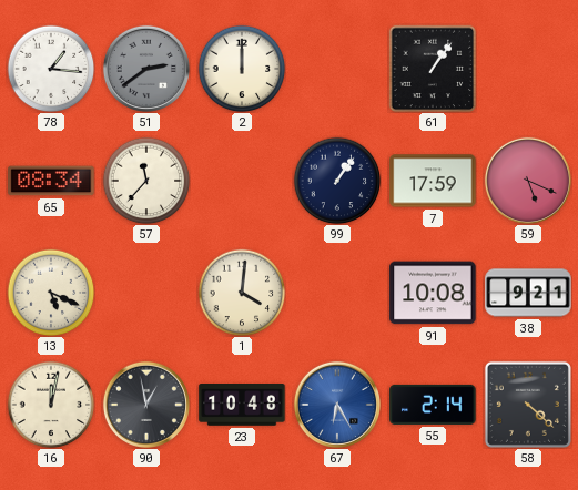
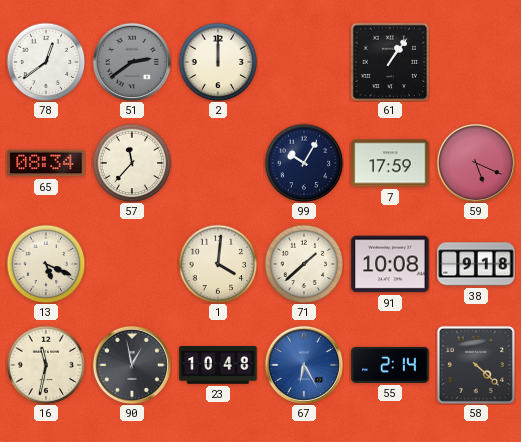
78: 1:16 -> 12:39 (46, 62)
99: 1:06 -> 10:05 (304, 163)
71: none -> 1:38 (304, 264)
38: 9:21 -> 9:18 (476, 264)
16: 12:02 -> 11:32 (46, 365)
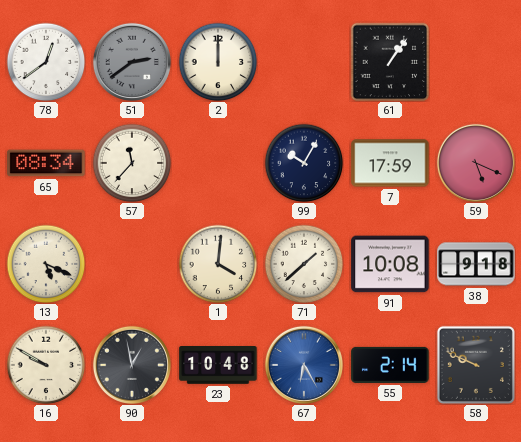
16: 11:32 -> 9:50 (46, 365)
58: 4:22 -> 9:49 (476, 365)
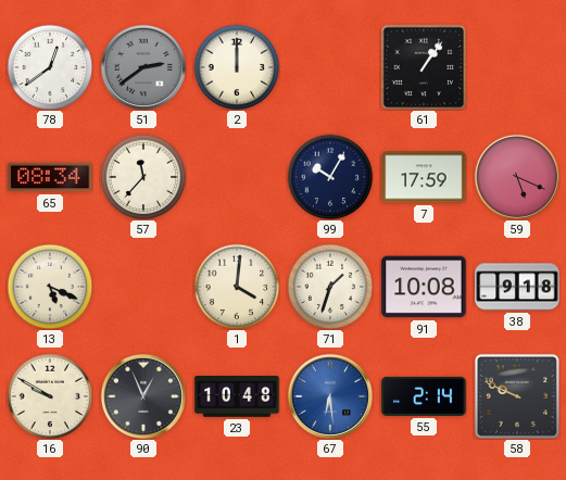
71: 1:38 -> 1:33 (330, 287)
90: 12:58 -> 12:56 (143, 396)
67: 6:25 -> 6:29 (330, 396)
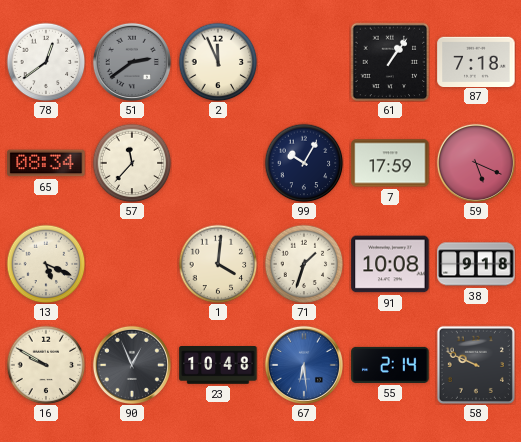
2: 12:00 -> 11:56 (218, 62)
87: none -> 7:18 (476, 61)
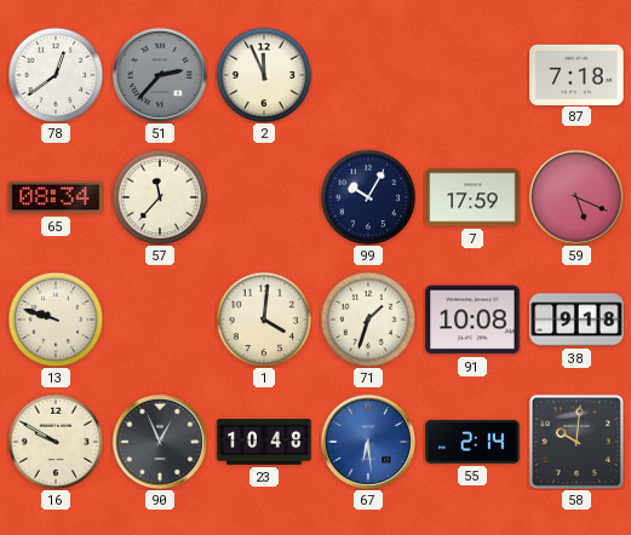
51: 2:39 -> 2:37 (160, 75)
61: 1:06 -> none (390, 62)
13: 5:19 -> 9:48 (56, 320)
58: 9:49 -> 10:01 (576, 442)
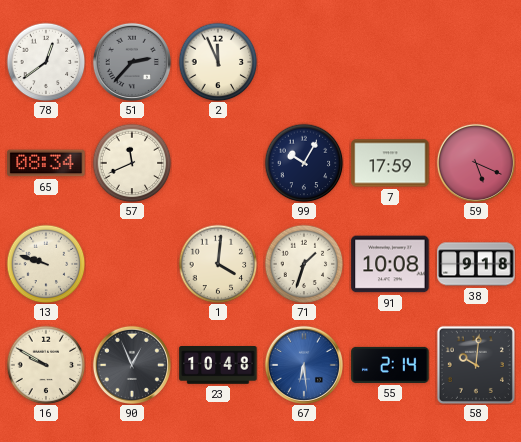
87: 7:18 -> none (576, 74)
57: 11:37 -> 11:41 (132, 163)
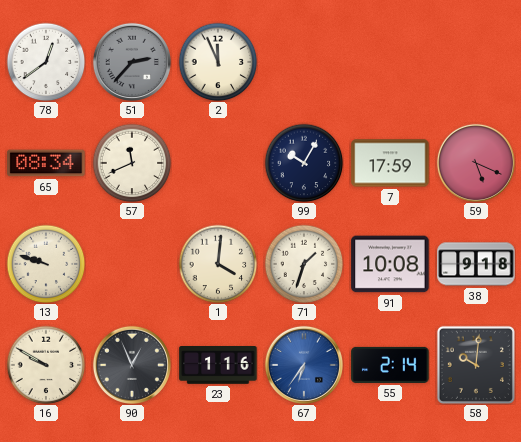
23: 10:48 -> 1:16 (218, 365)
67: 6:29 -> 6:36 (304, 365)
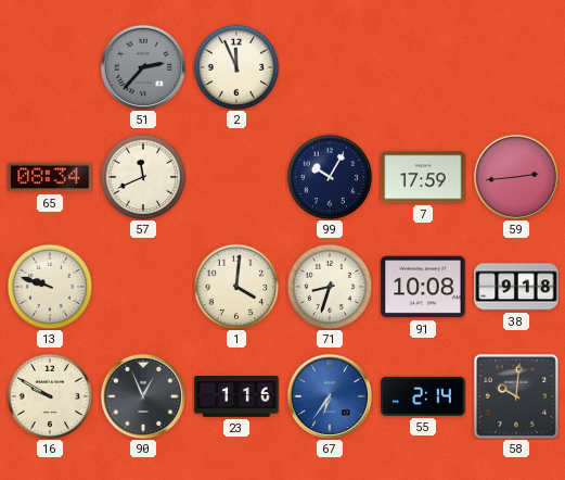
78: 12:39 -> none (46, 62)
59: 5:19 -> 2:44 (516, 177)
71: 1:33 -> 8:33 (330, 287)
